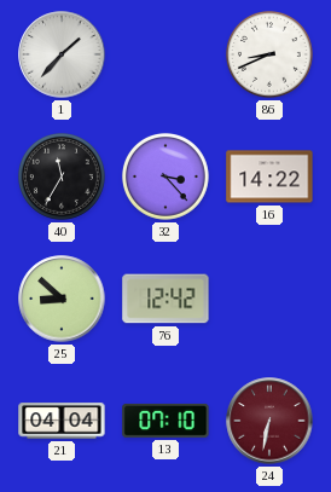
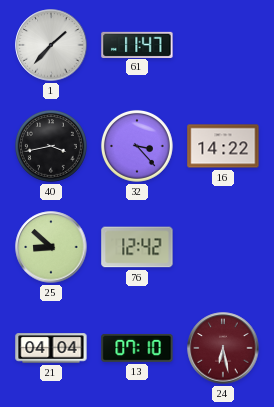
61: none -> 11:47 (137, 44)
86: 8:41 -> none (269, 54)
40: 11:35 -> 3:43 (51, 146)
24: 6:32 -> 6:28 (223, 348)
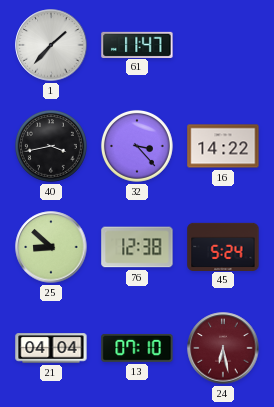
76: 12:42 -> 12:38 (137, 247)
45: none -> 5:24 (223, 246)
